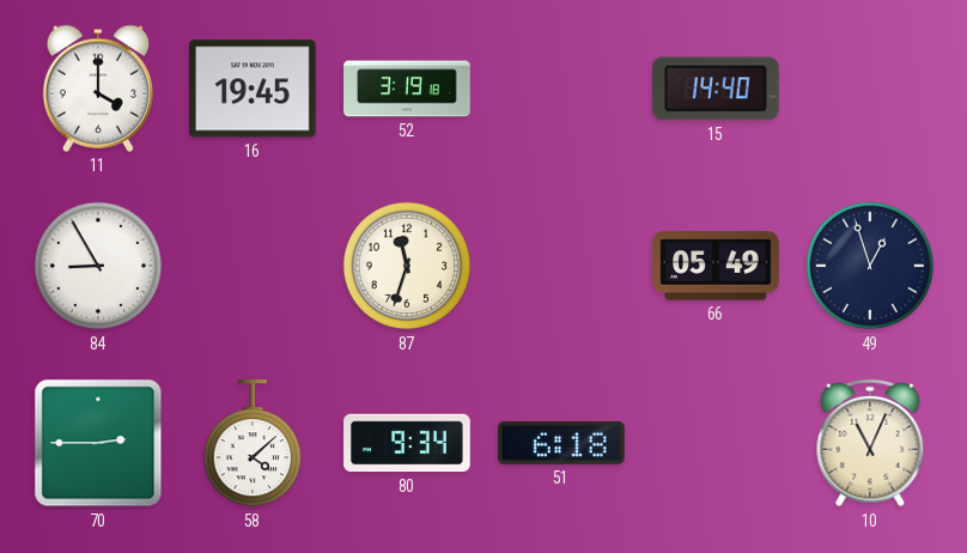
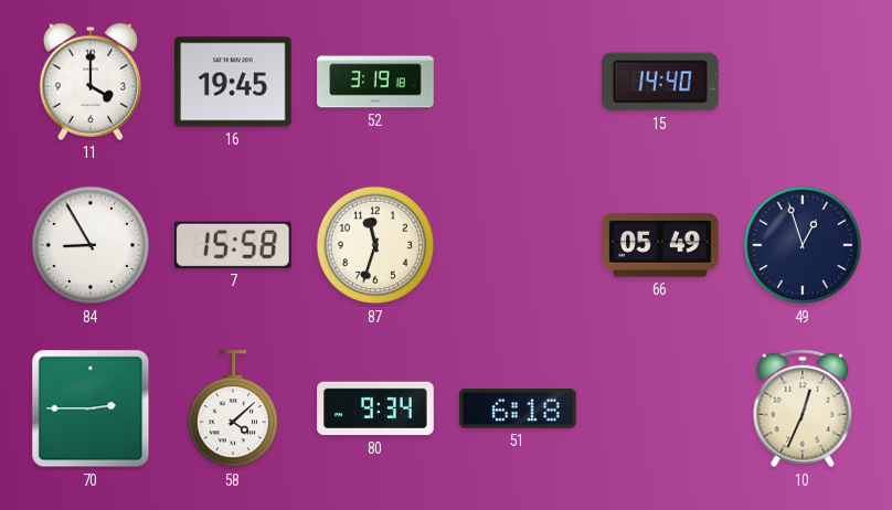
7: none -> 15:58 (233, 245)
10: 11:04 -> 12:34 (803, 408)
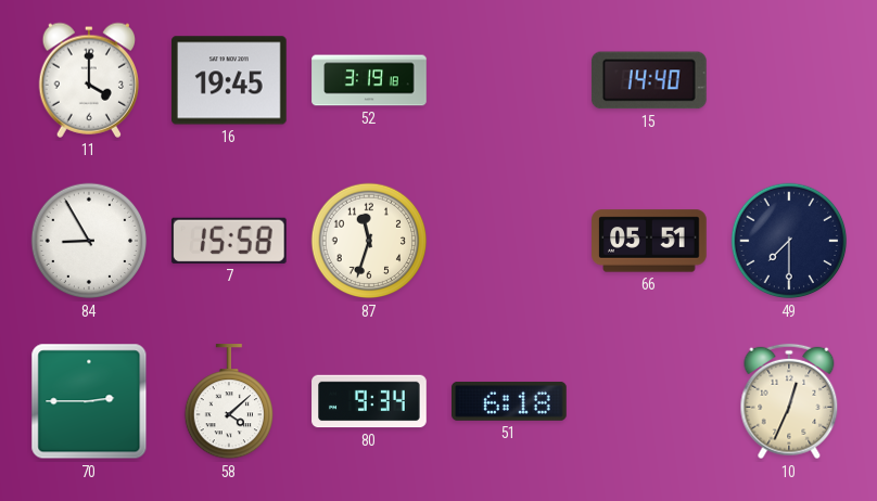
66: 05:49 -> 05:51 (649, 241)
49: 12:57 -> 7:30 (789, 241)
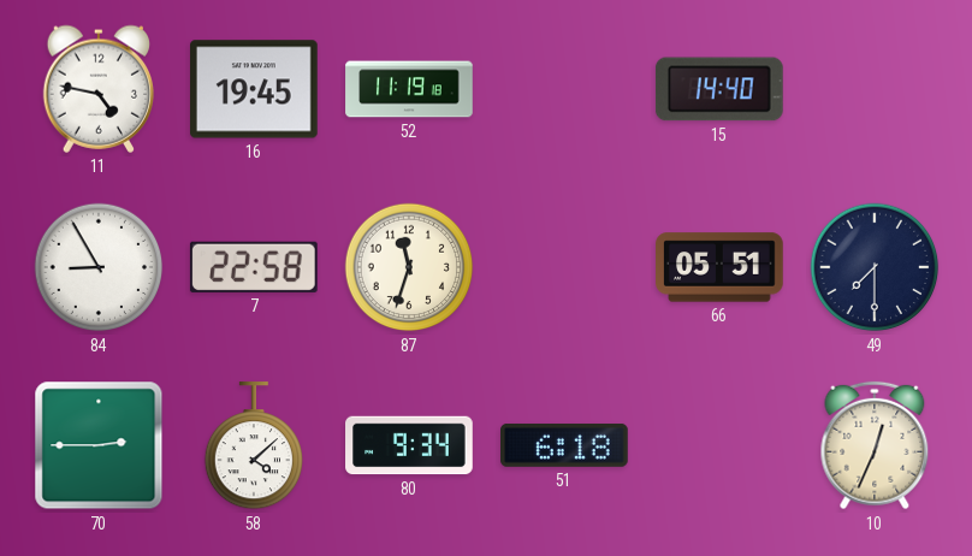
11: 4:00 -> 4:47 (99, 89)
52: 3:19 -> 11:19 (409, 89)
7: 15:58 -> 22:58 (254, 267)
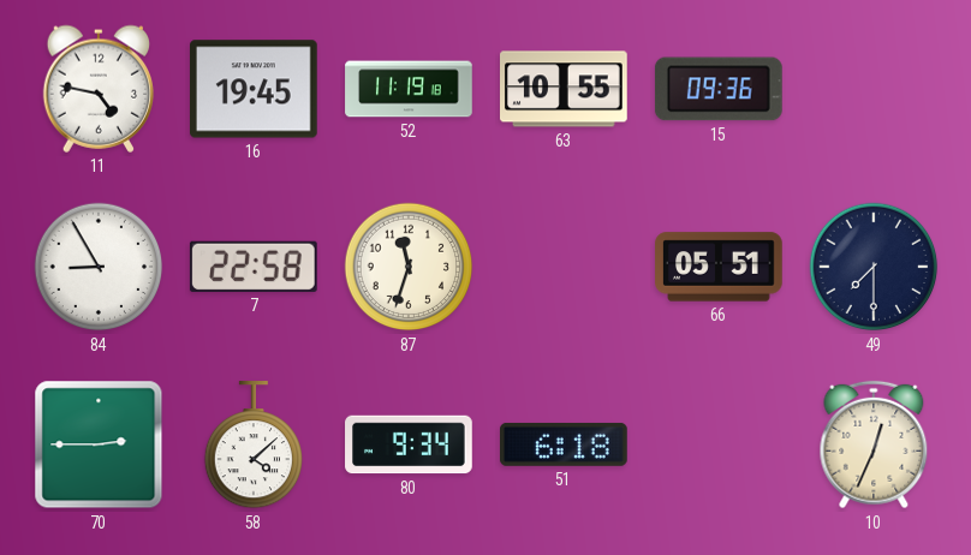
63: none -> 10:55 (565, 89)
15: 14:40 -> 09:36 (719, 89)
